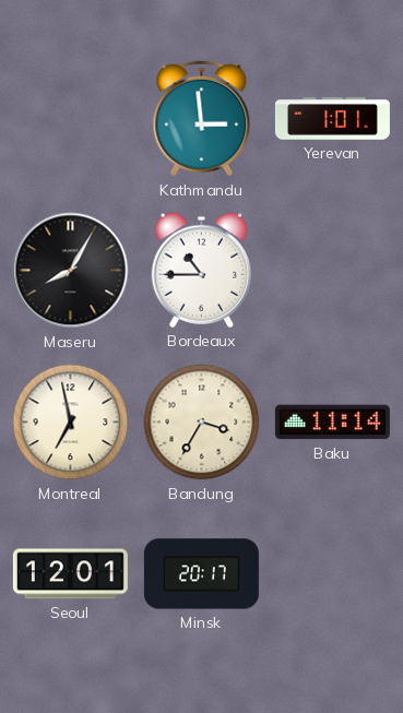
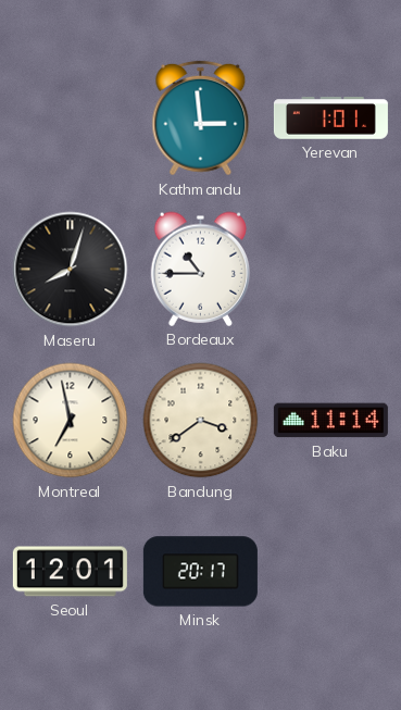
Maseru: 8:05 -> 8:03 (71, 270)
Bandung: 3:35 -> 3:39 (201, 421)
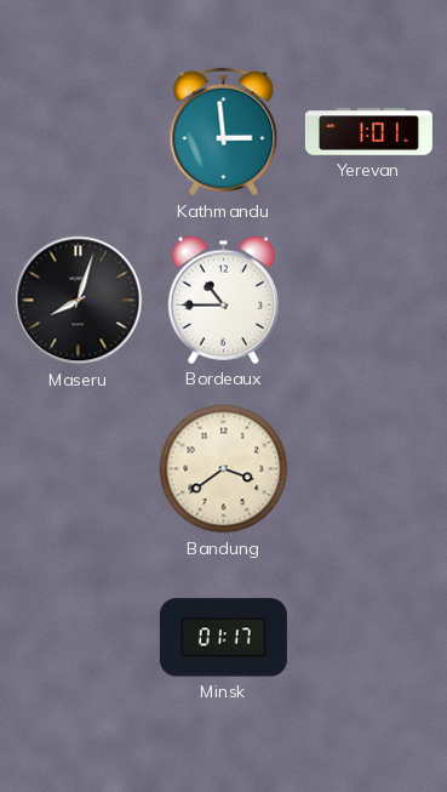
Montreal: 6:58 -> none (71, 421)
Baku: 11:14 -> none (330, 421)
Seoul: 12:01 -> none (70, 572)
Minsk: 20:17 -> 01:17 (223, 638)
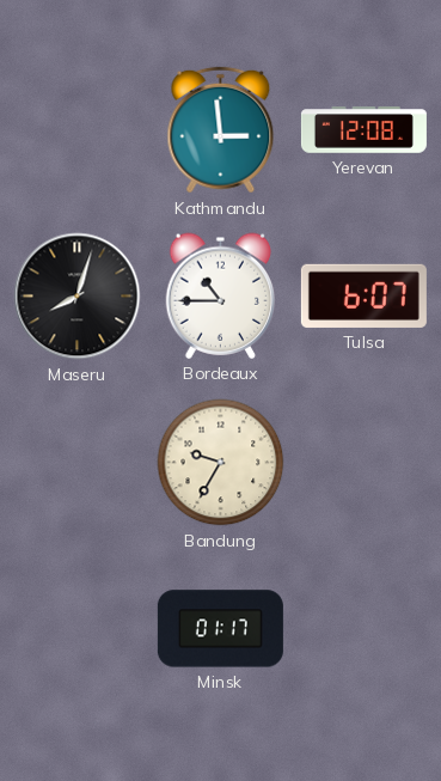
Yerevan: 1:01 -> 12:08 (363, 130)
Tulsa: none -> 6:07 (363, 295)
Bandung: 3:39 -> 9:35 (221, 463)
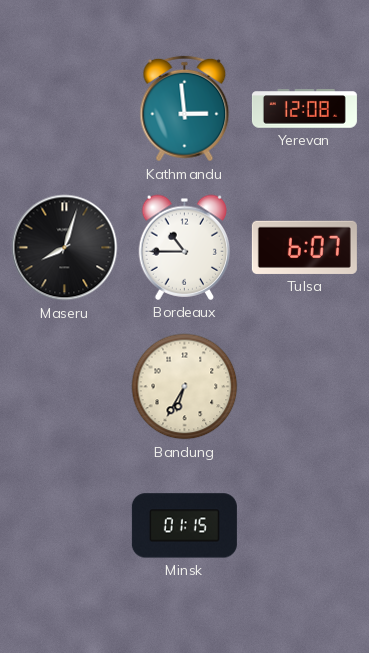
Bandung: 9:35 -> 6:35 (185, 387)
Minsk: 01:17 -> 01:15 (184, 526)
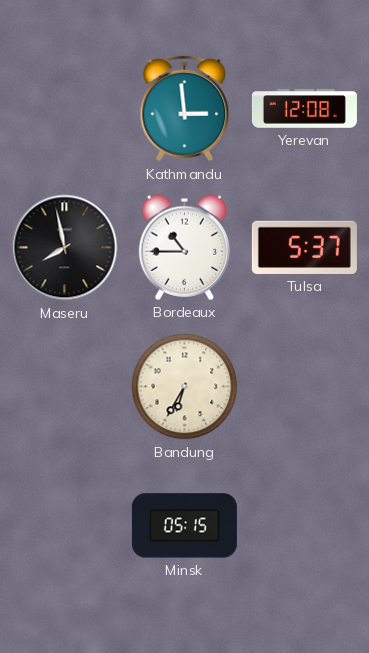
Maseru: 8:03 -> 7:58 (65, 248)
Tulsa: 6:07 -> 5:37 (304, 247)
Minsk: 01:15 -> 05:15 (184, 526)
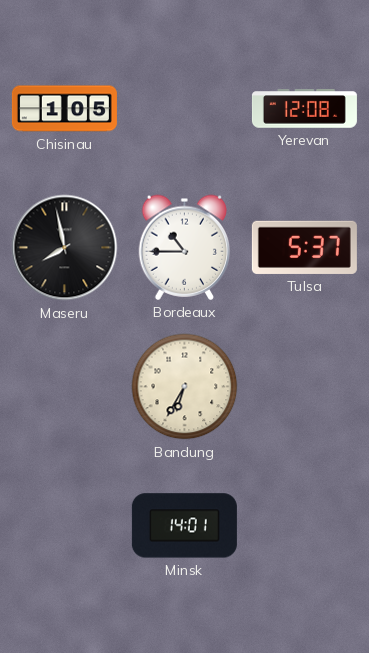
Chisinau: none -> 1:05 (64, 109)
Kathmandu: 2:59 -> none (185, 109)
Minsk: 05:15 -> 14:01 (184, 526)
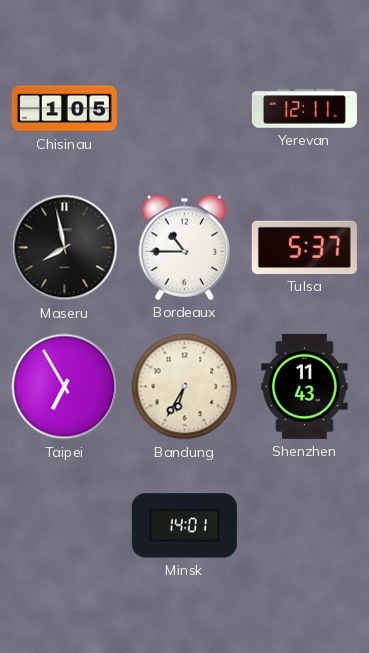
Yerevan: 12:08 -> 12:11 (304, 109)
Taipei: none -> 6:55 (65, 387)
Shenzhen: none -> 11:43 (305, 386)
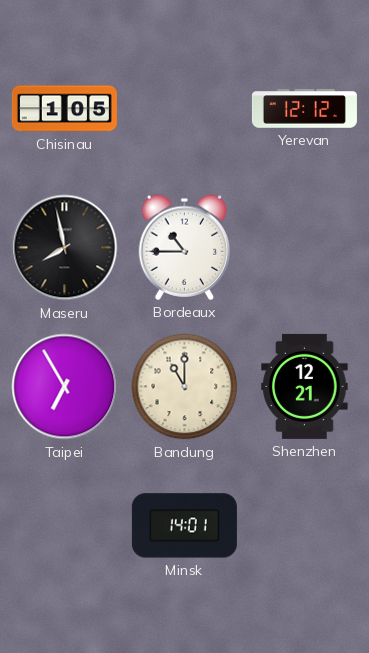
Yerevan: 12:11 -> 12:12 (304, 109)
Tulsa: 5:37 -> none (304, 247)
Bandung: 6:35 -> 11:00 (185, 387)
Shenzhen: 11:43 -> 12:21 (305, 386)
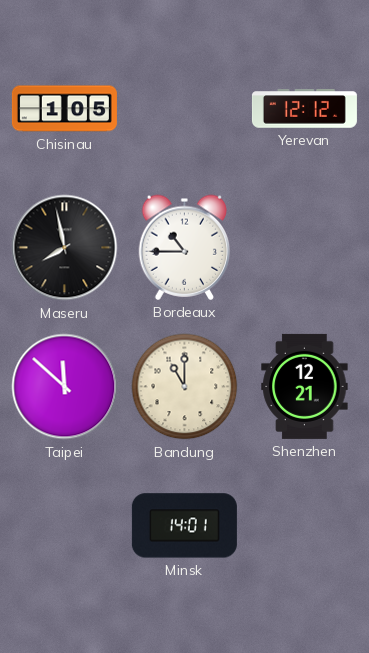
Taipei: 6:55 -> 11:52 (65, 387)
